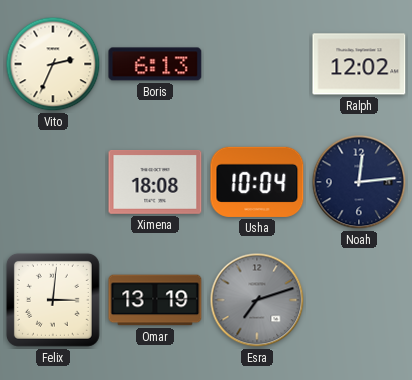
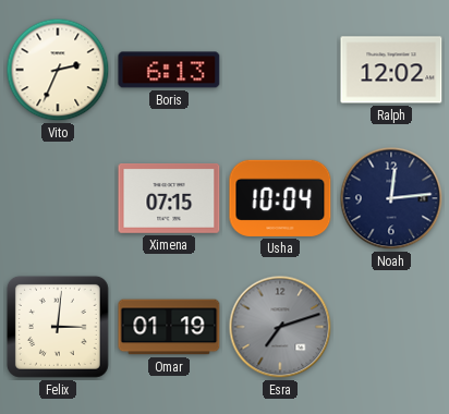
Ximena: 18:08 -> 07:15 (169, 199)
Omar: 13:19 -> 01:19 (169, 327)
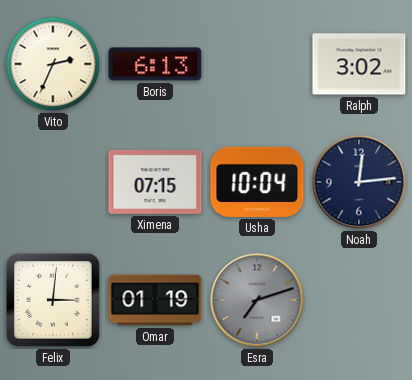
Ralph: 12:02 -> 3:02 (359, 64)
